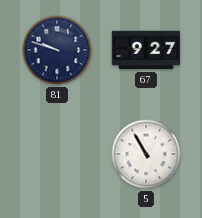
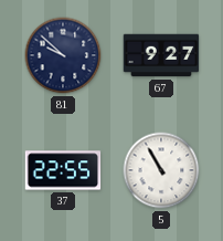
81: 9:48 -> 9:52 (63, 55)
37: none -> 22:55 (63, 170)
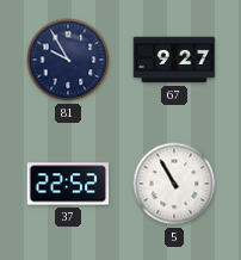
81: 9:52 -> 9:55 (68, 60)
37: 22:55 -> 22:52 (68, 184)
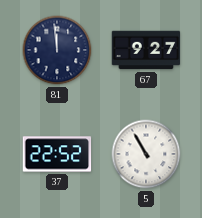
81: 9:55 -> 11:59 (57, 50)
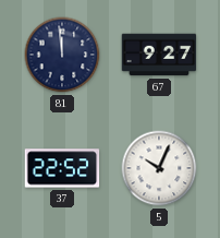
5: 10:55 -> 10:04 (159, 168)
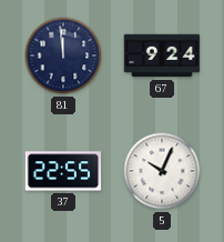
67: 9:27 -> 9:24 (162, 56)
37: 22:52 -> 22:55 (63, 171)
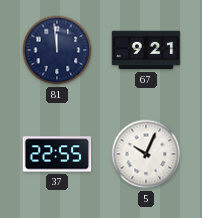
67: 9:24 -> 9:21 (146, 50)
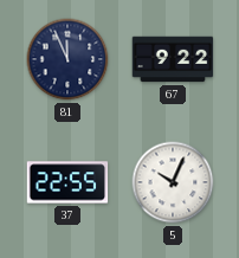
81: 11:59 -> 11:56 (67, 59)
67: 9:21 -> 9:22 (173, 59)
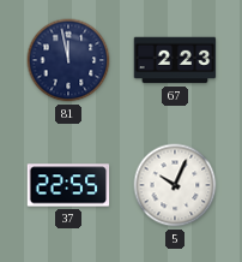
81: 11:56 -> 11:58 (68, 60)
67: 9:22 -> 2:23 (175, 60)
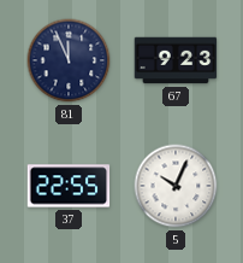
81: 11:58 -> 11:56 (69, 60)
67: 2:23 -> 9:23 (176, 60)
